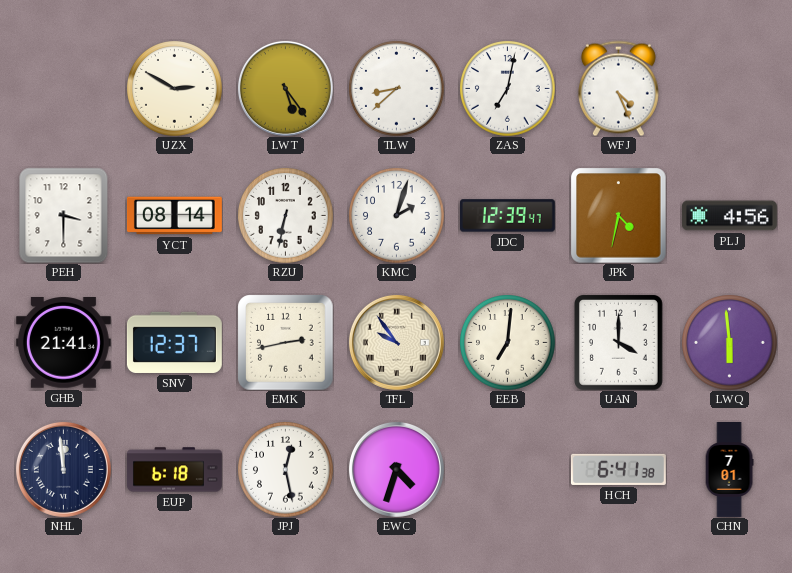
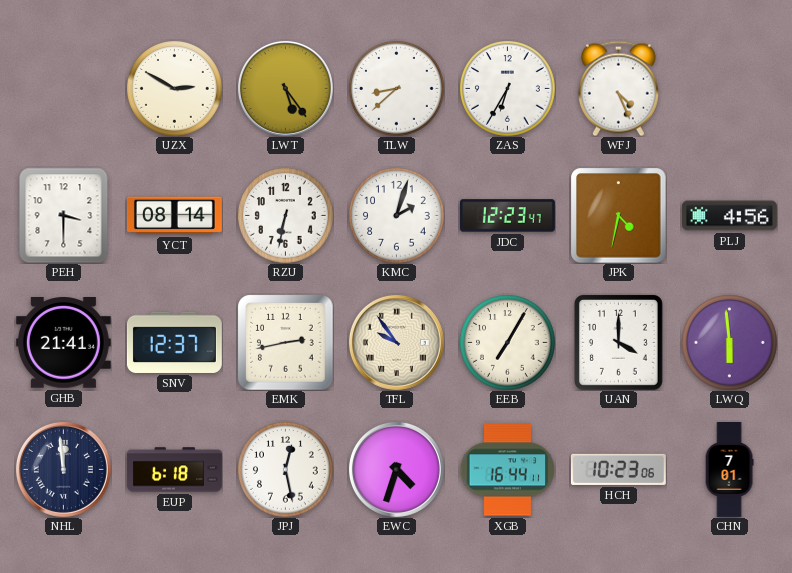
ZAS: 7:02 -> 6:35 (508, 89)
JDC: 12:39 -> 12:23 (507, 216)
EEB: 7:01 -> 7:05 (508, 343)
XGB: none -> 16:44 (507, 470)
HCH: 6:41 -> 10:23 (618, 469)
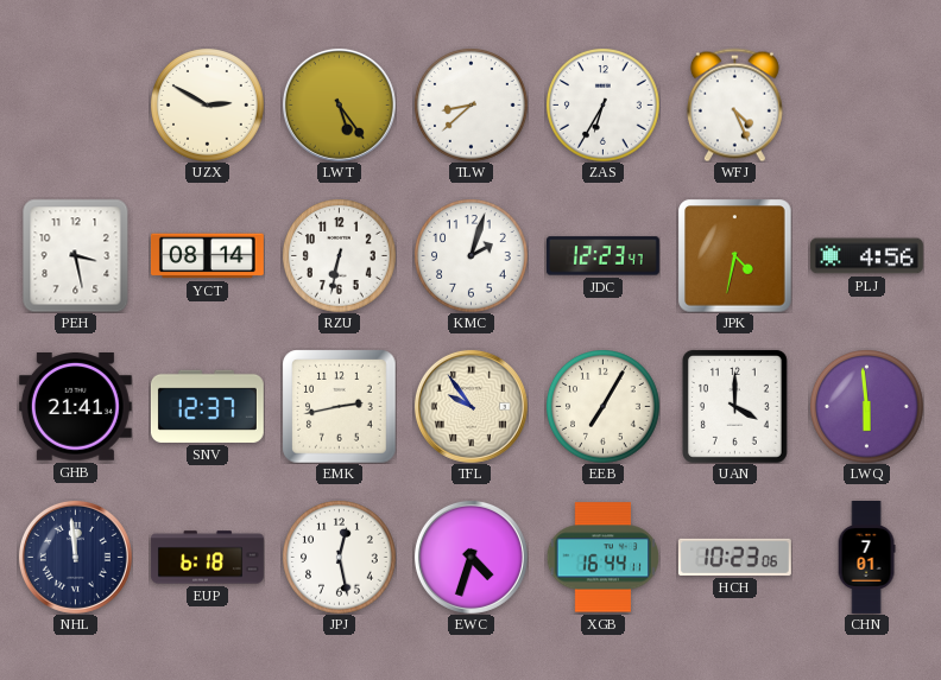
PEH: 3:30 -> 3:28 (76, 255)
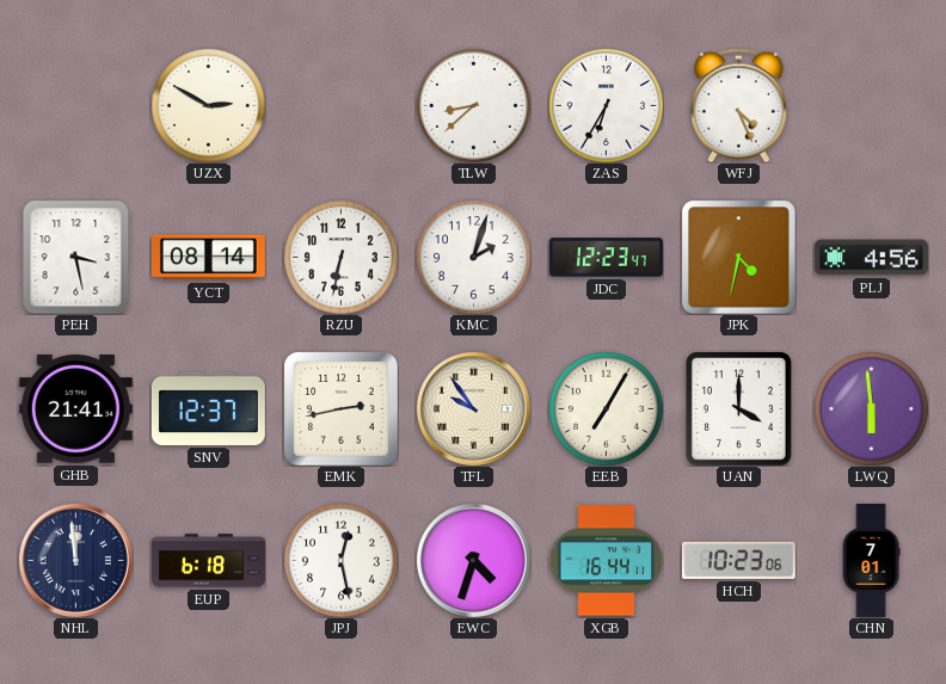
LWT: 5:24 -> none (339, 104)
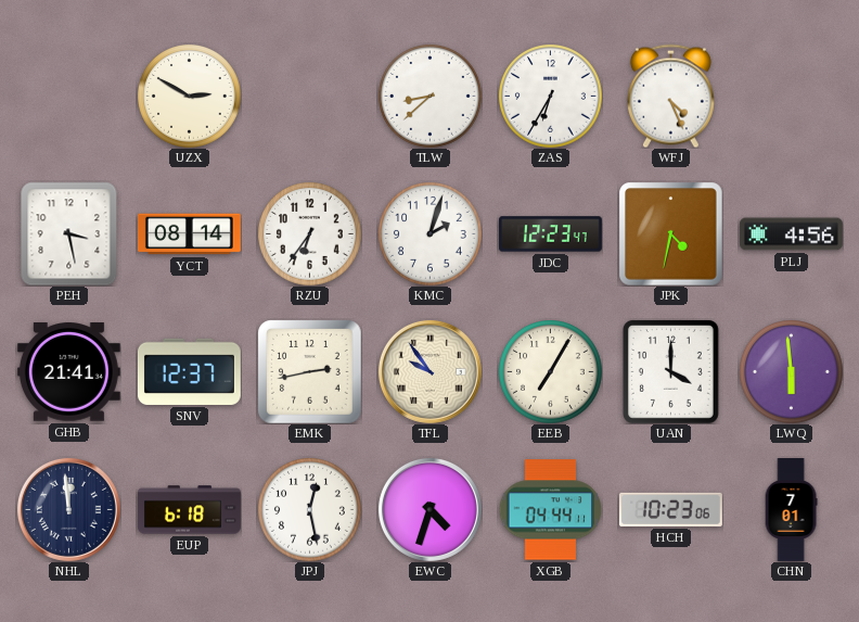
RZU: 6:32 -> 6:36 (310, 234)
XGB: 16:44 -> 04:44 (550, 510)
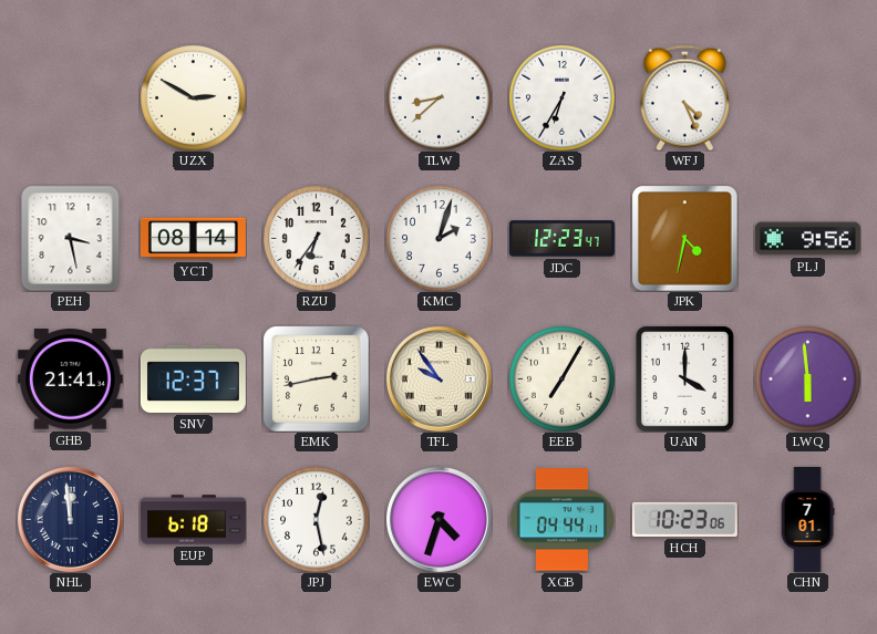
PLJ: 4:56 -> 9:56 (807, 239)
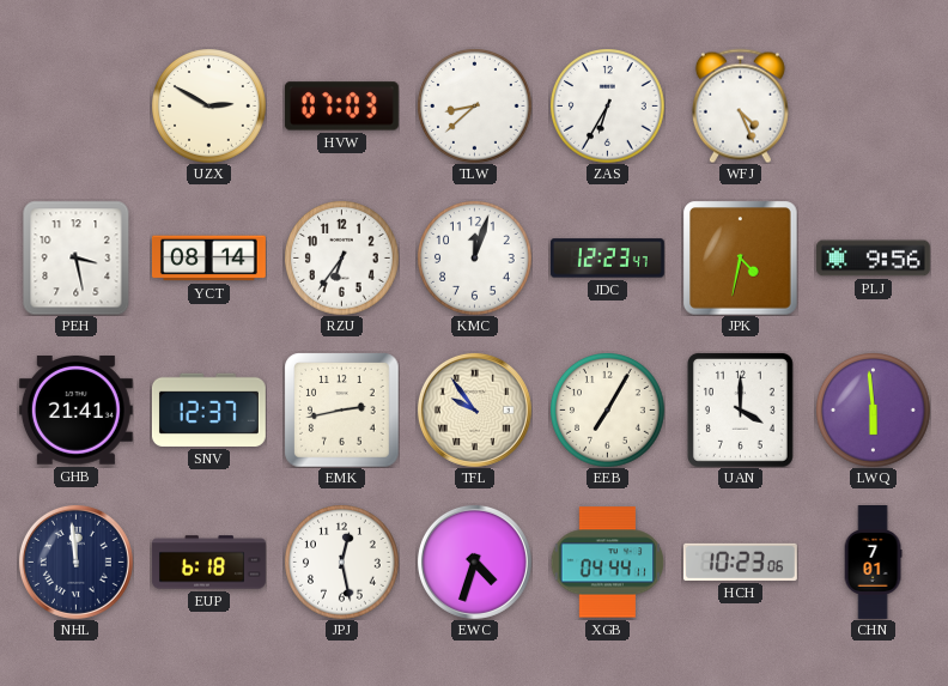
HVW: none -> 07:03 (341, 107)
KMC: 2:03 -> 12:03 (475, 259)
